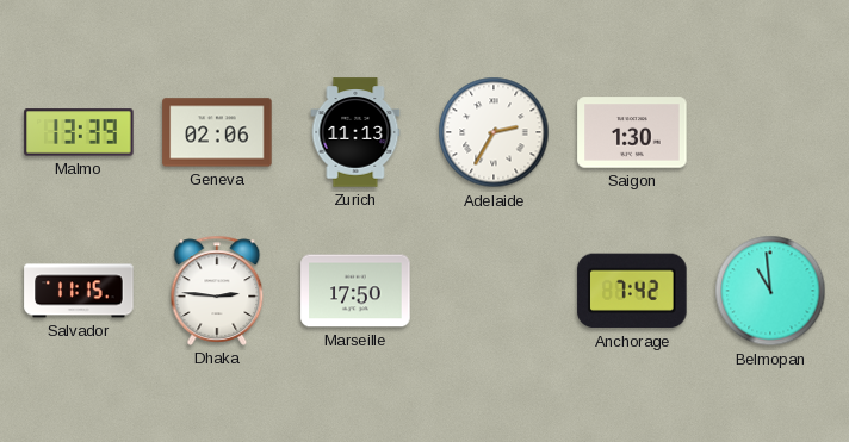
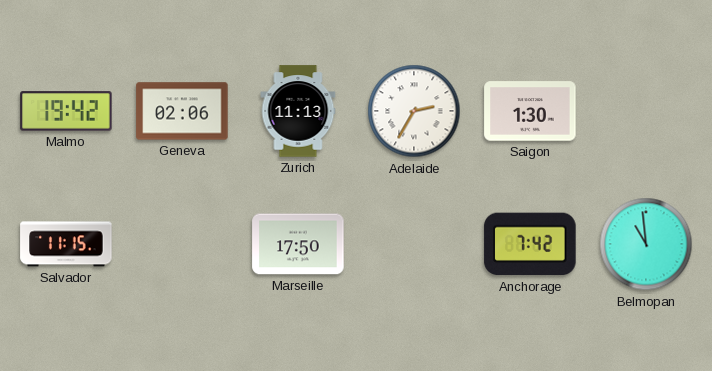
Malmo: 13:39 -> 19:42 (66, 111)
Dhaka: 2:46 -> none (217, 291)
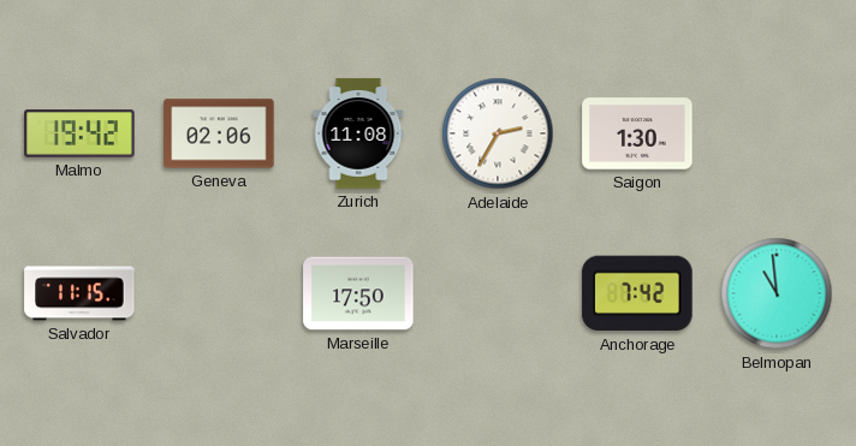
Zurich: 11:13 -> 11:08 (358, 133)
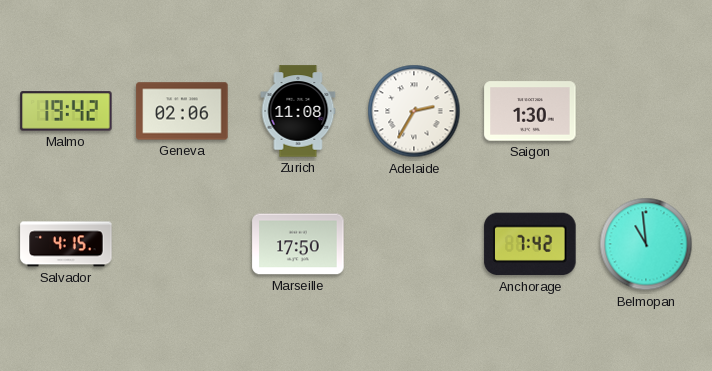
Salvador: 11:15 -> 4:15 (66, 244)
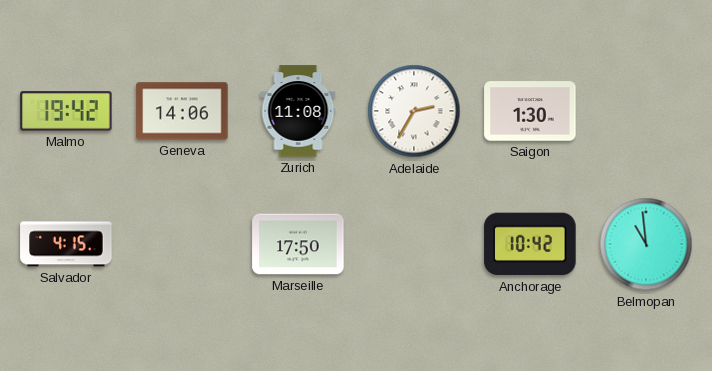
Geneva: 02:06 -> 14:06 (182, 111)
Anchorage: 7:42 -> 10:42 (530, 244)
